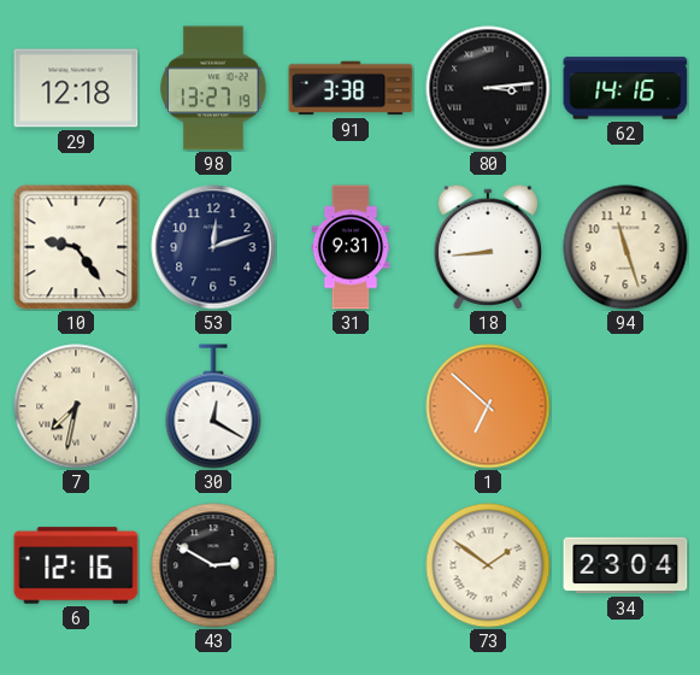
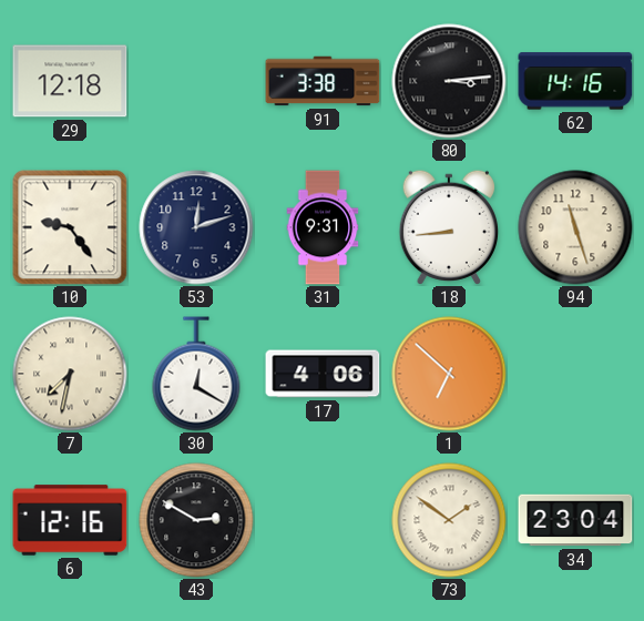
98: 13:27 -> none (213, 88)
17: none -> 4:06 (323, 374)
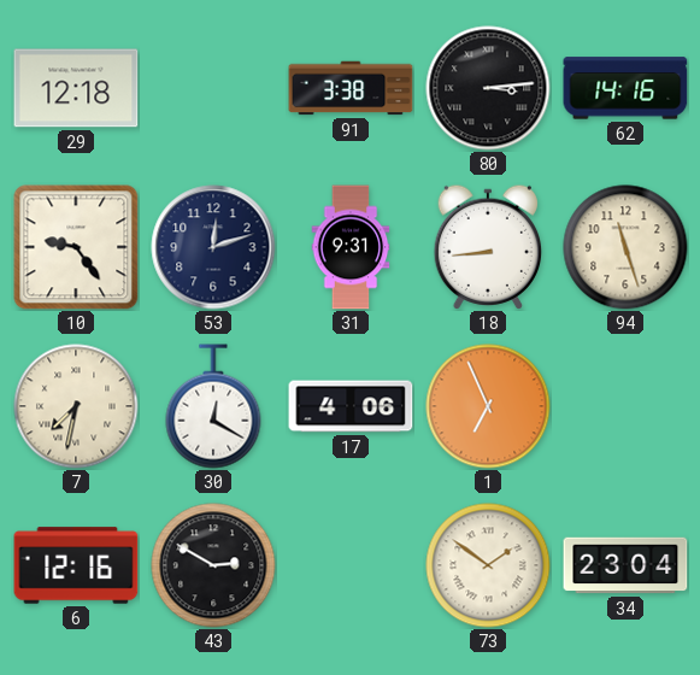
1: 6:52 -> 6:56 (488, 406)
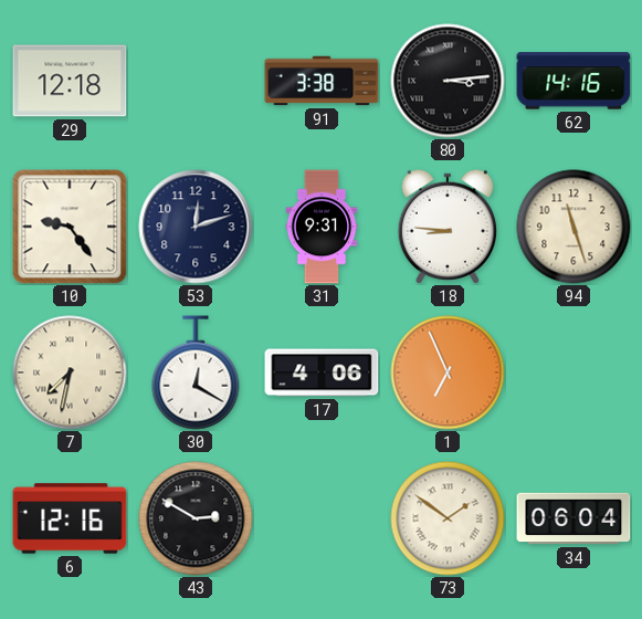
18: 8:44 -> 8:46 (446, 227)
34: 23:04 -> 06:04 (573, 518)
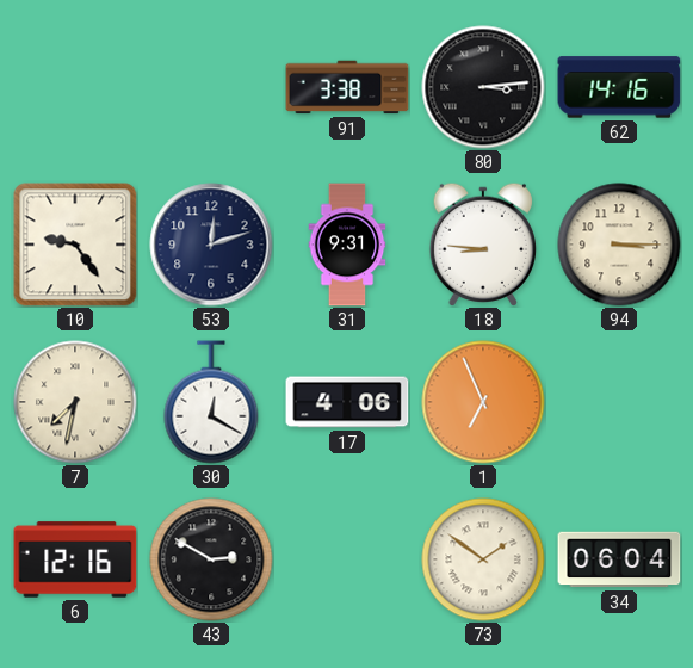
29: 12:18 -> none (70, 81)
94: 11:27 -> 3:15 (619, 245)
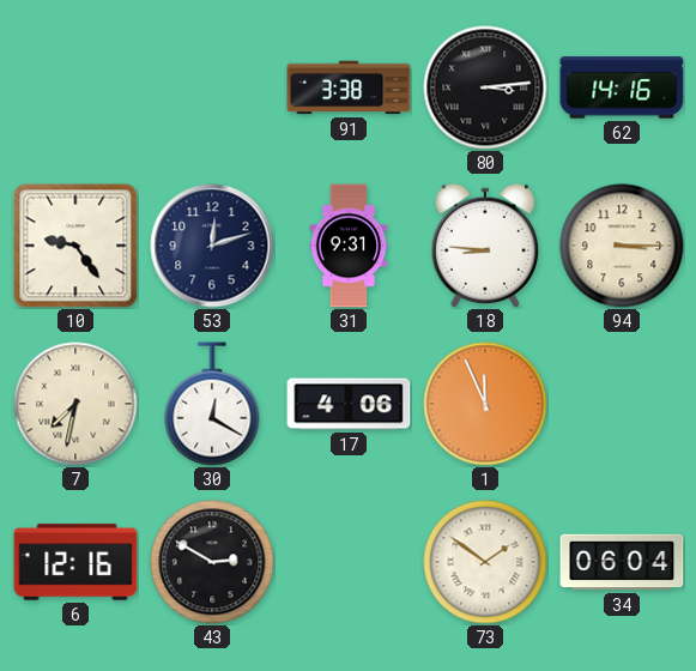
1: 6:56 -> 11:56 (485, 404)
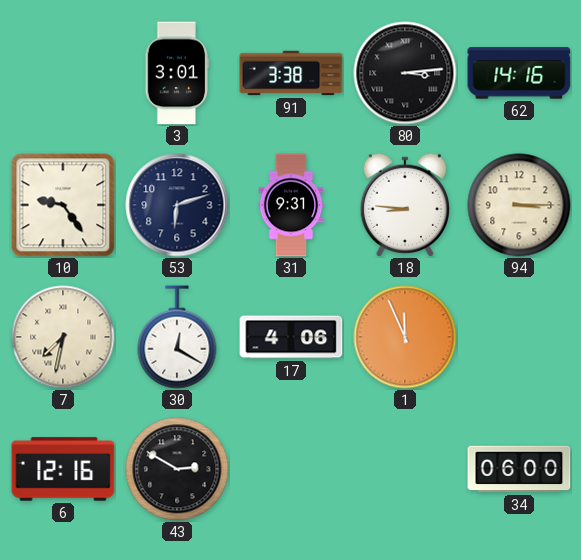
3: none -> 3:01 (176, 73)
53: 12:12 -> 6:12 (177, 205)
73: 1:51 -> none (485, 562)
34: 06:04 -> 06:00 (519, 469)
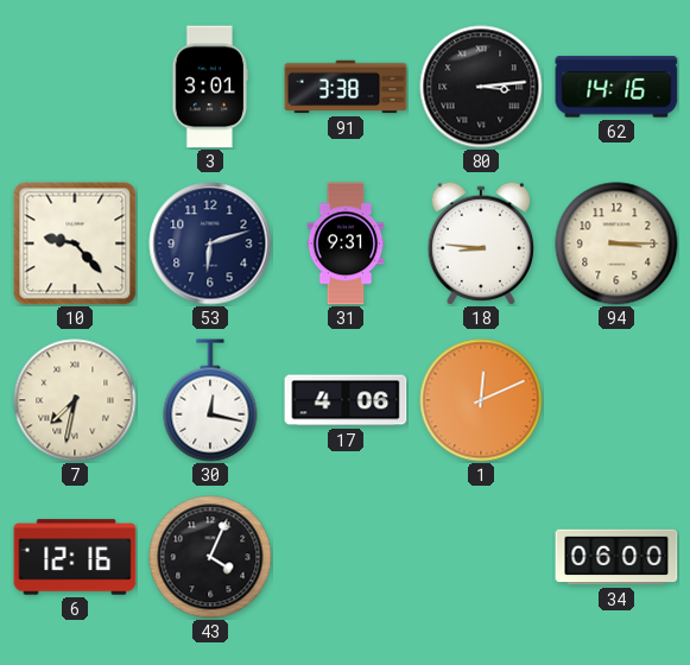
10: 9:24 -> 9:23 (75, 243)
30: 12:20 -> 12:17 (210, 400)
1: 11:56 -> 12:11 (481, 400)
43: 2:50 -> 4:04 (210, 557)
